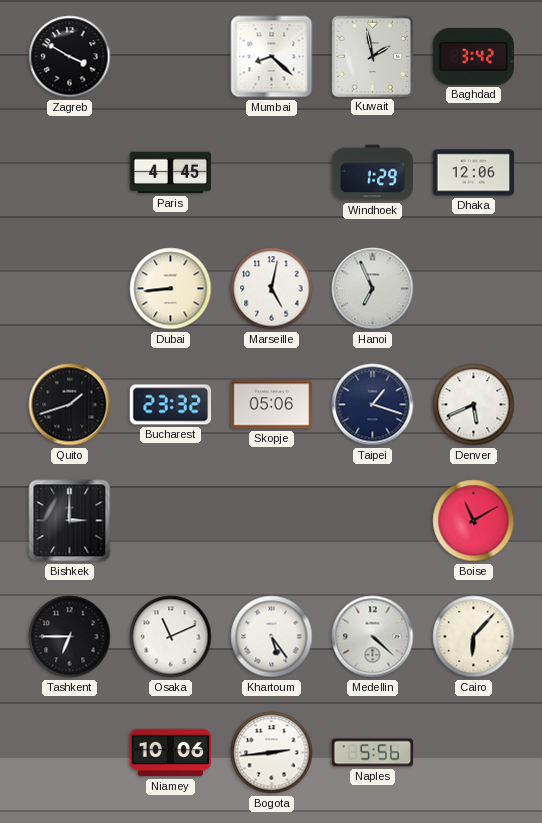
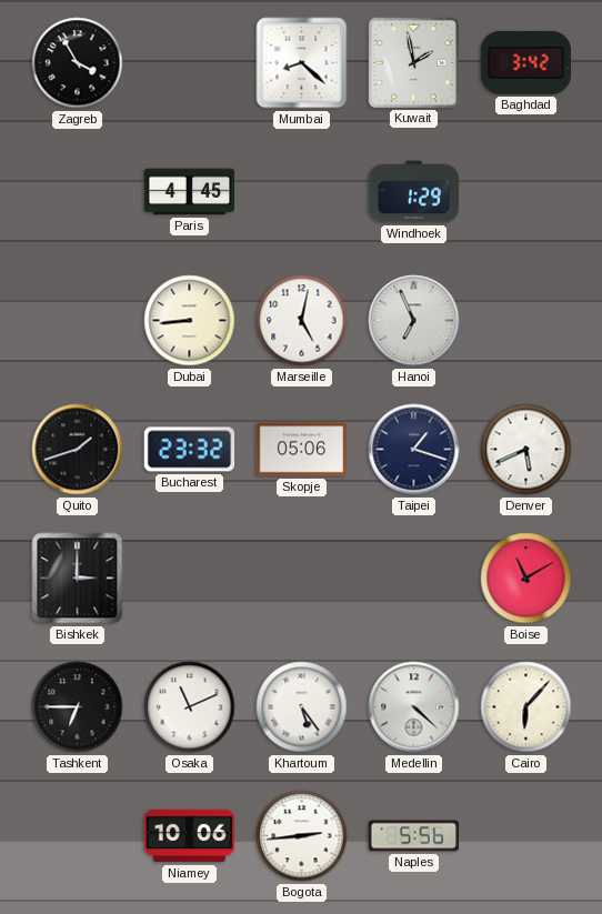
Zagreb: 3:50 -> 3:55 (78, 63)
Dhaka: 12:06 -> none (474, 173)
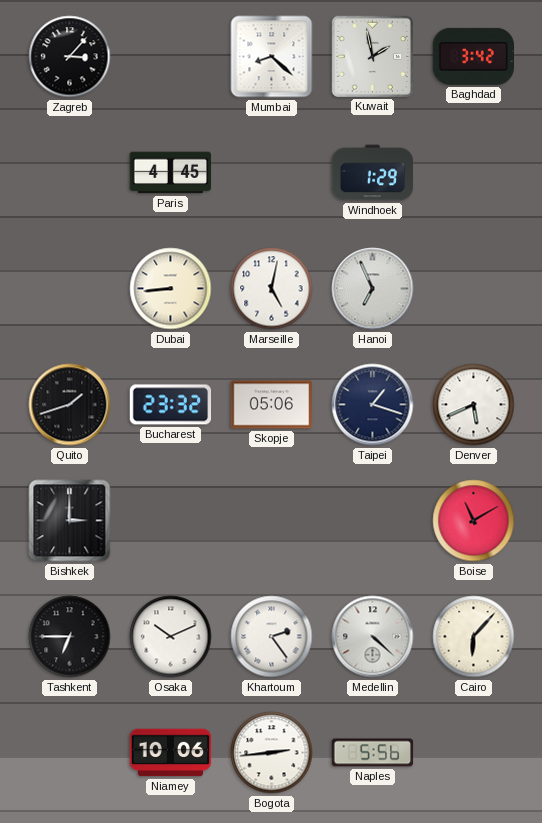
Zagreb: 3:55 -> 3:07 (70, 57)
Osaka: 11:11 -> 10:11 (171, 637)
Khartoum: 5:24 -> 2:24 (272, 637)
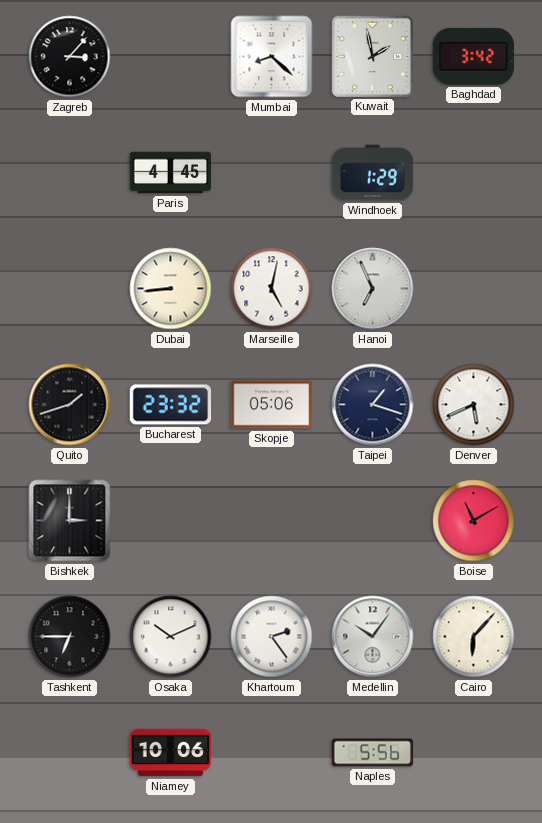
Medellin: 4:22 -> 10:06 (373, 637)
Bogota: 2:44 -> none (272, 753)
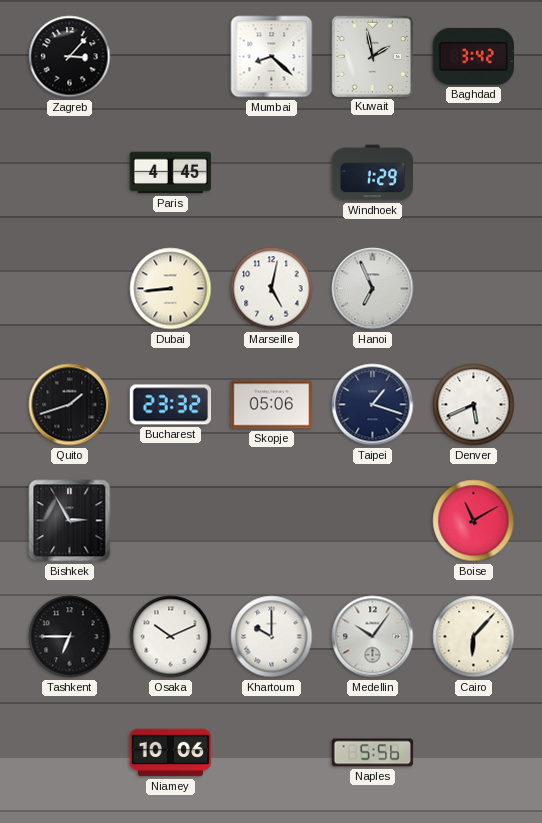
Bishkek: 3:00 -> 2:55 (70, 521)
Khartoum: 2:24 -> 10:00 (272, 637)
